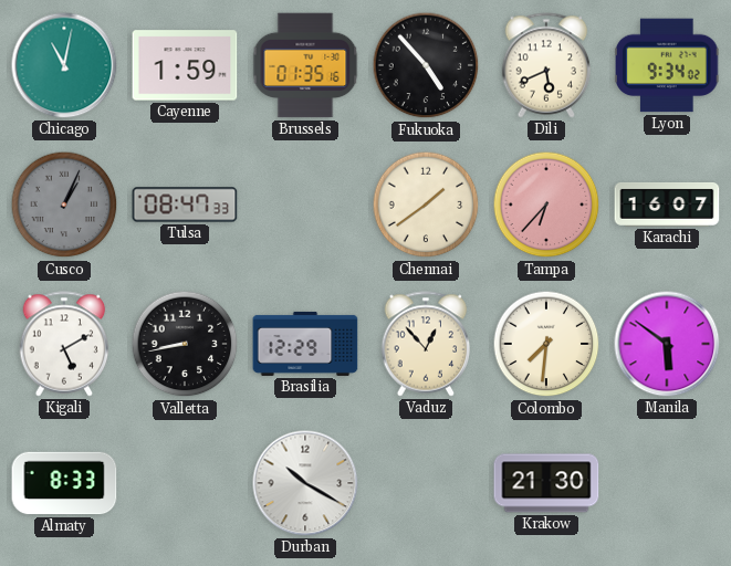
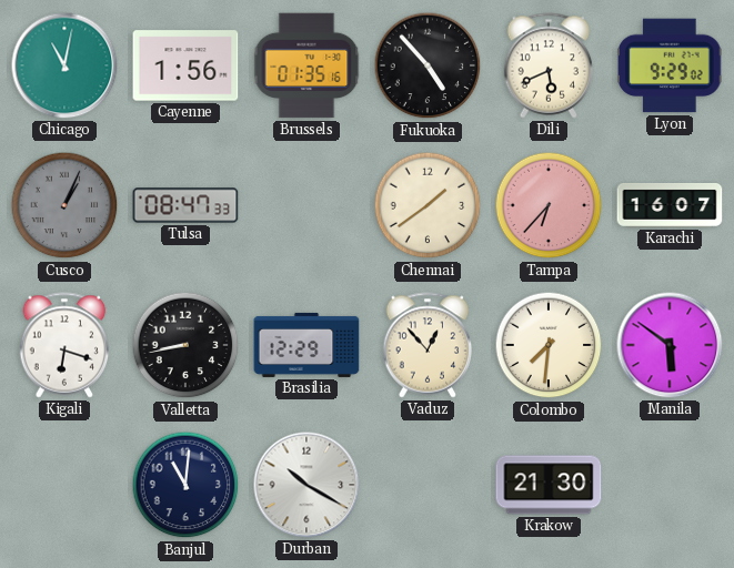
Cayenne: 1:59 -> 1:56 (185, 65)
Lyon: 9:34 -> 9:29 (671, 65)
Kigali: 5:10 -> 6:18 (64, 345)
Almaty: 8:33 -> none (64, 483)
Banjul: none -> 11:01 (185, 485)
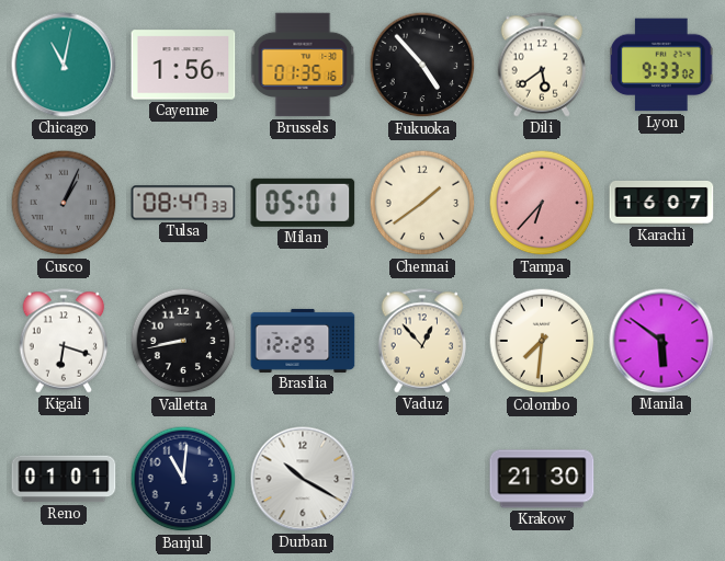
Dili: 5:41 -> 5:39 (542, 65)
Lyon: 9:29 -> 9:33 (662, 65)
Milan: none -> 05:01 (303, 203)
Reno: none -> 01:01 (64, 479)
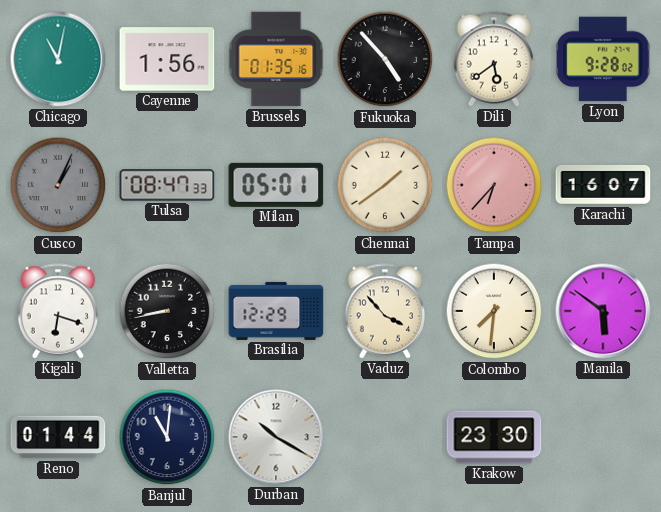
Lyon: 9:33 -> 9:28 (604, 59)
Vaduz: 12:53 -> 3:53 (385, 311)
Reno: 01:01 -> 01:44 (58, 437)
Krakow: 21:30 -> 23:30 (494, 437)
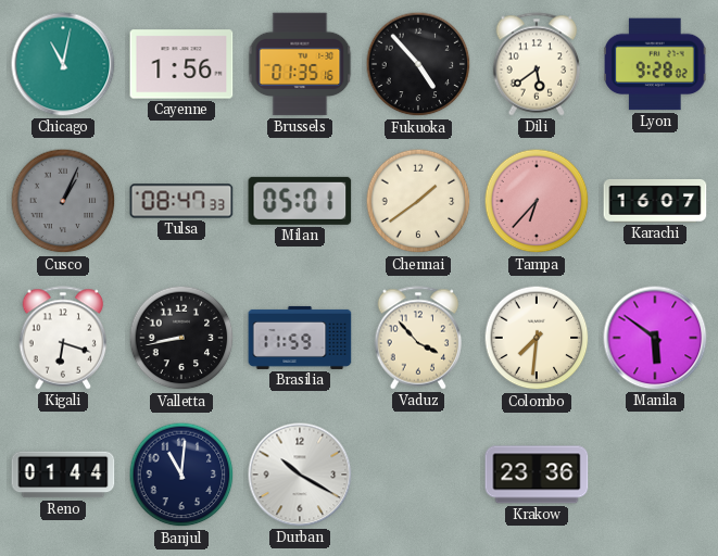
Brasilia: 12:29 -> 11:59 (300, 338)
Krakow: 23:30 -> 23:36 (537, 475)
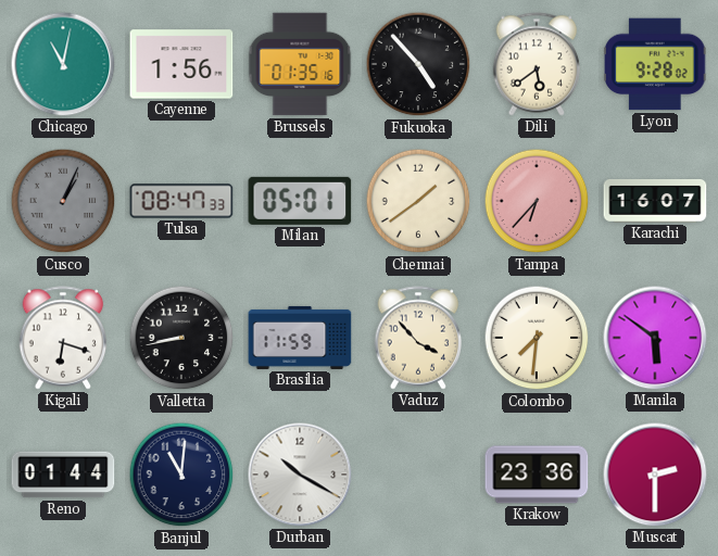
Muscat: none -> 2:30 (655, 475)
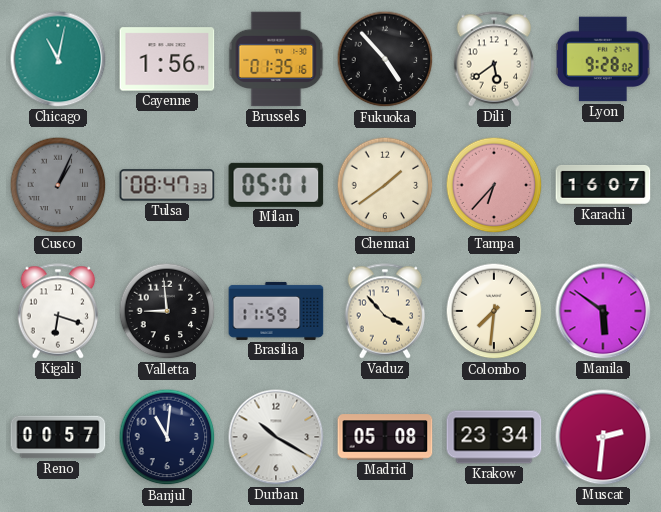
Valletta: 8:43 -> 8:59 (167, 311)
Reno: 01:44 -> 00:57 (58, 437)
Madrid: none -> 05:08 (385, 437)
Krakow: 23:36 -> 23:34 (494, 437)
Muscat: 2:30 -> 2:31 (603, 437)
